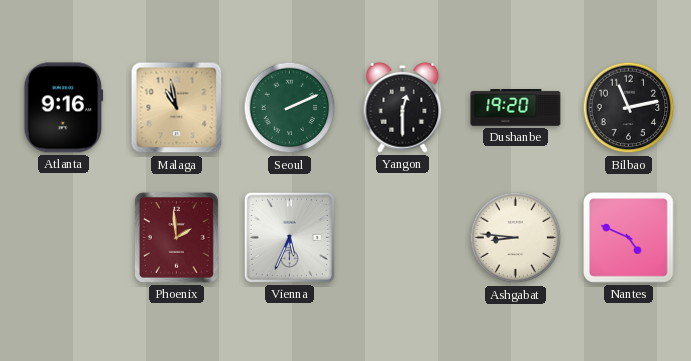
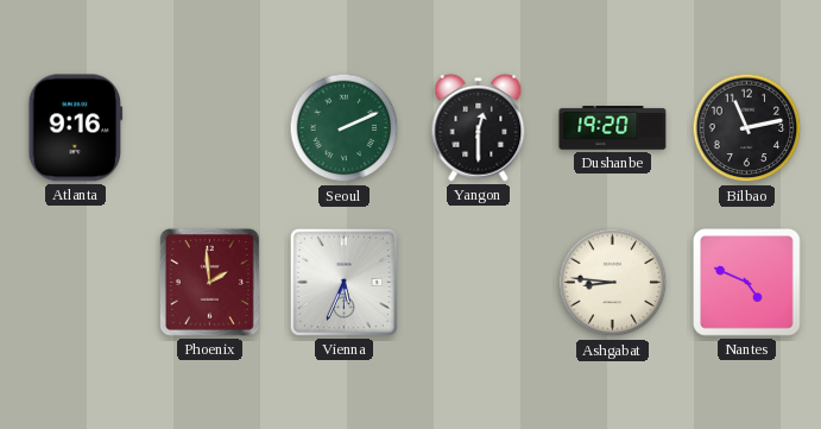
Malaga: 10:58 -> none (177, 108)
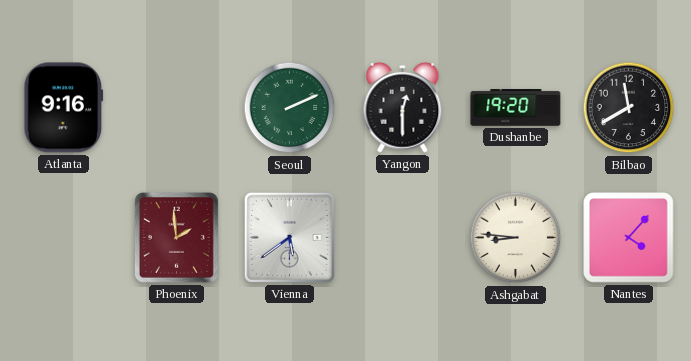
Bilbao: 11:13 -> 11:40 (629, 108)
Vienna: 5:34 -> 5:39 (289, 237)
Nantes: 4:49 -> 4:07 (629, 238)
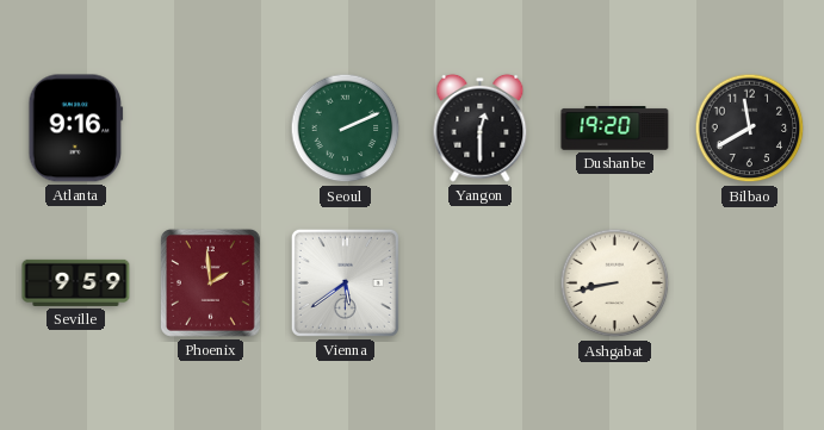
Seville: none -> 9:59 (76, 282)
Ashgabat: 8:46 -> 8:43 (615, 283)
Nantes: 4:07 -> none (629, 238)
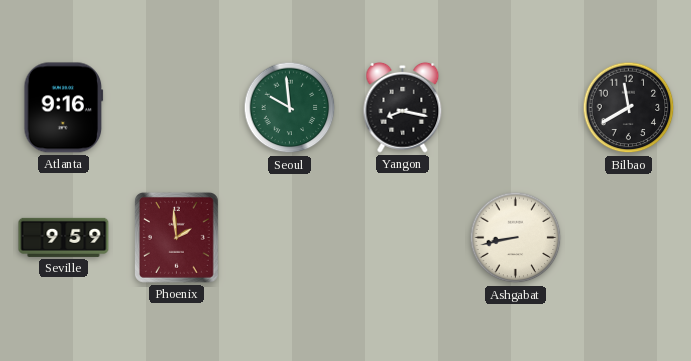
Seoul: 2:11 -> 9:59 (290, 108)
Yangon: 12:30 -> 8:17 (403, 107)
Dushanbe: 19:20 -> none (615, 129)
Vienna: 5:39 -> none (345, 282)
